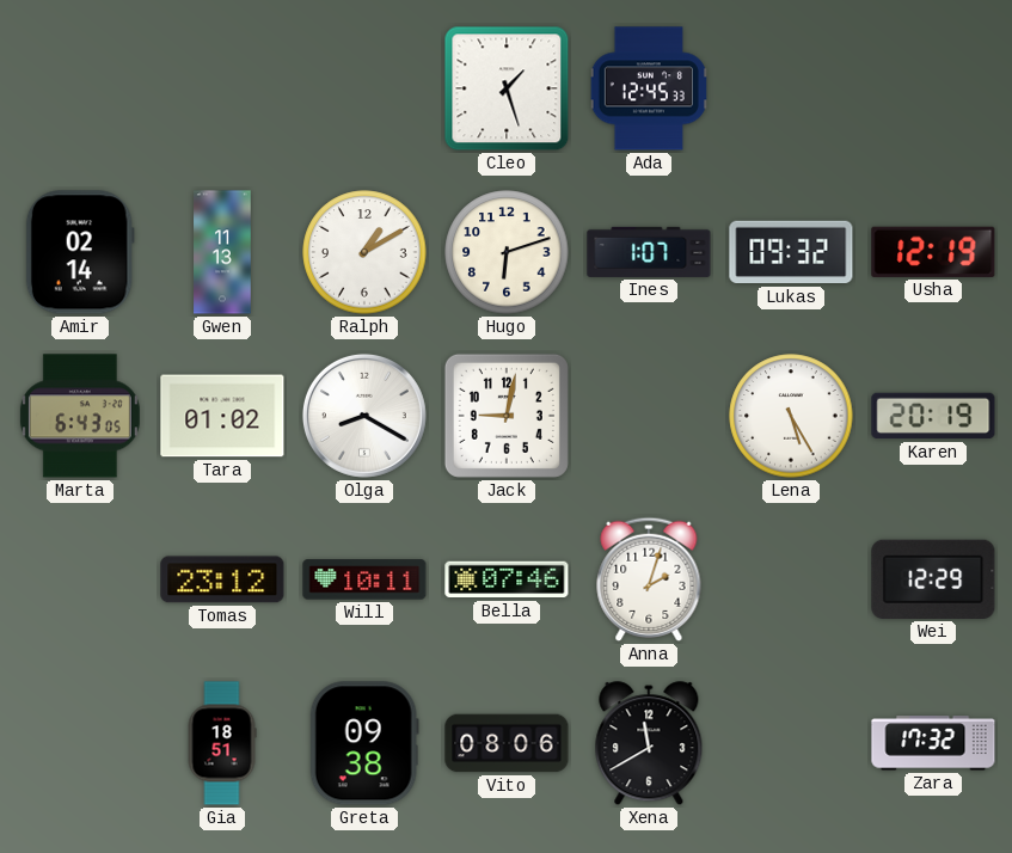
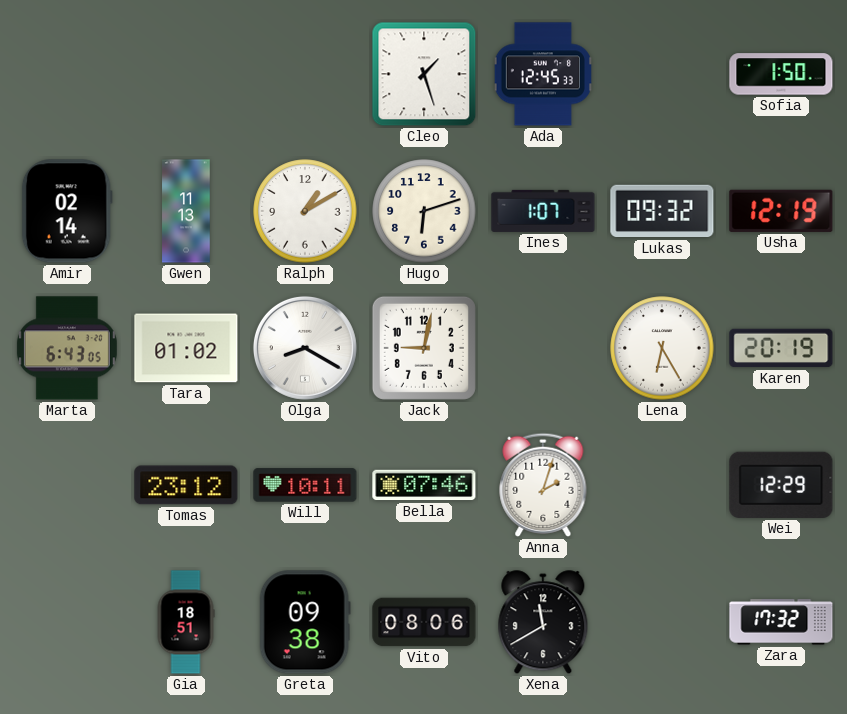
Sofia: none -> 1:50 (781, 74)
Lena: 5:25 -> 6:25 (662, 348)
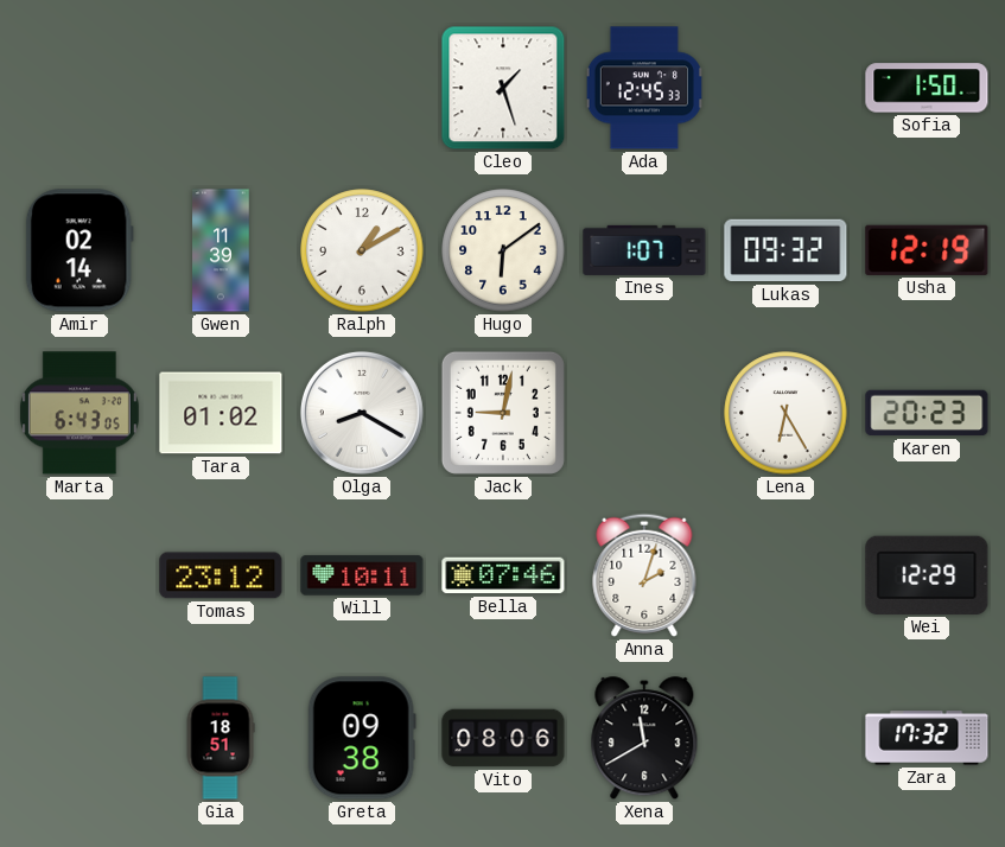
Gwen: 11:13 -> 11:39 (221, 250)
Hugo: 6:12 -> 6:09 (503, 250)
Karen: 20:19 -> 20:23 (927, 413)
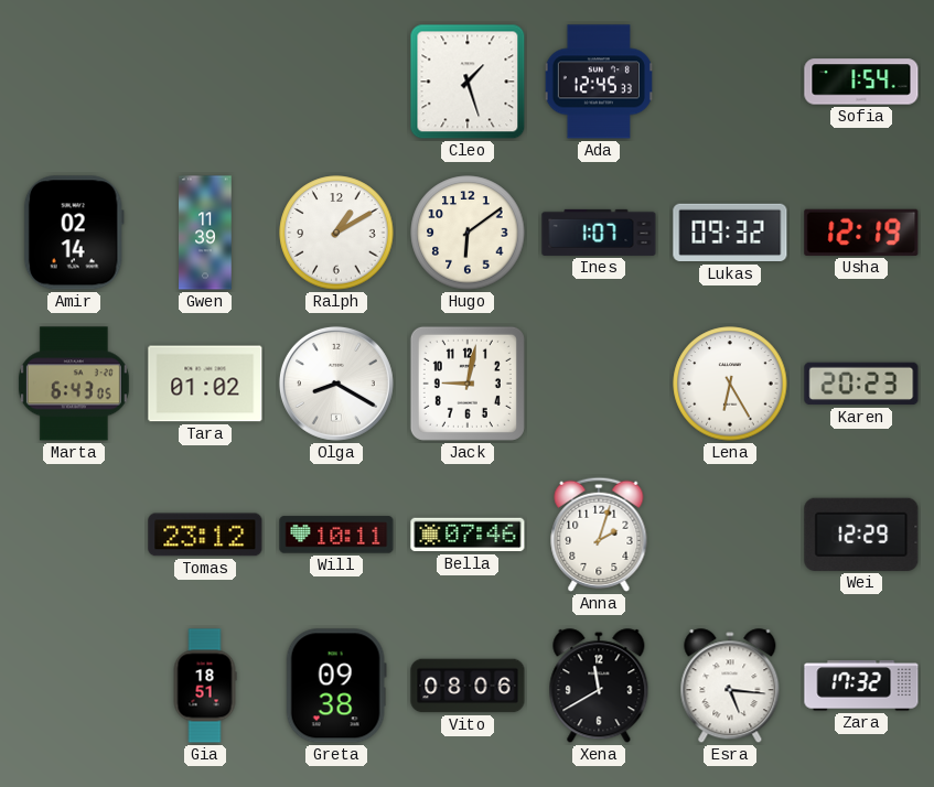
Sofia: 1:50 -> 1:54 (861, 82)
Esra: none -> 5:16 (730, 687)
